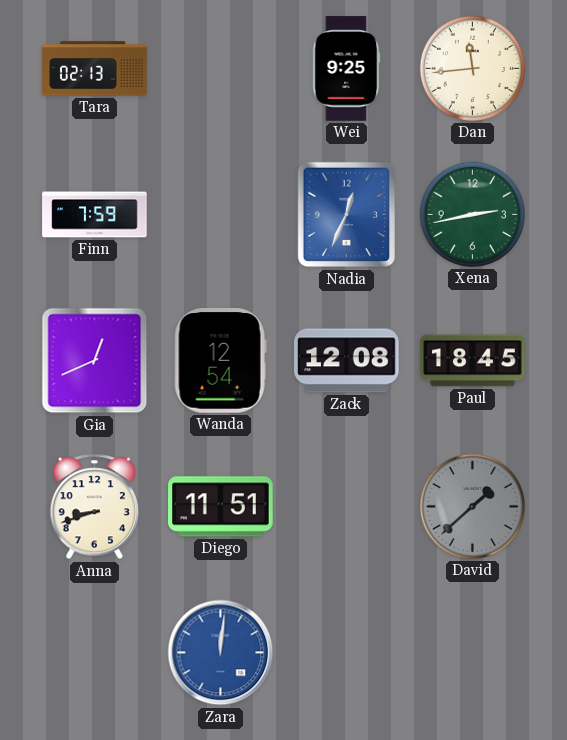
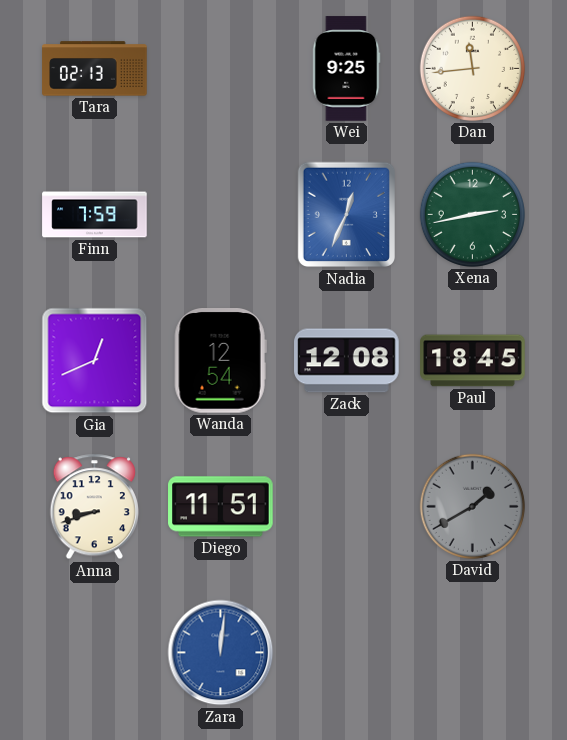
David: 1:38 -> 1:40 (472, 506)
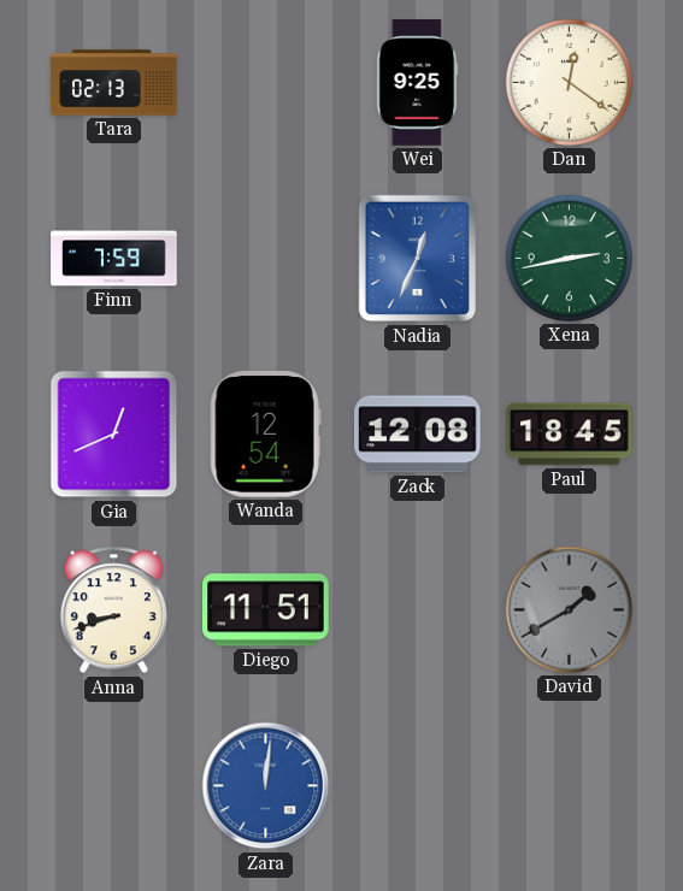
Dan: 11:44 -> 12:21 (569, 82)
